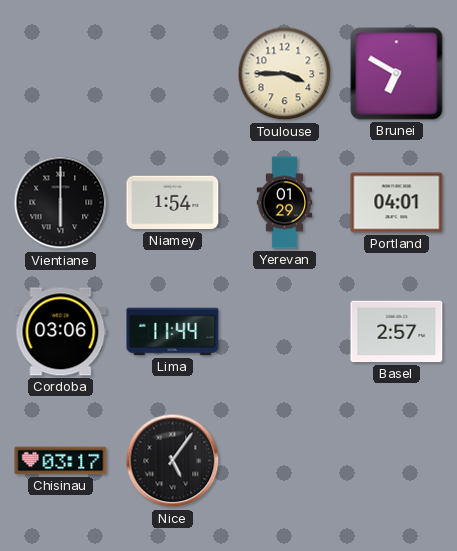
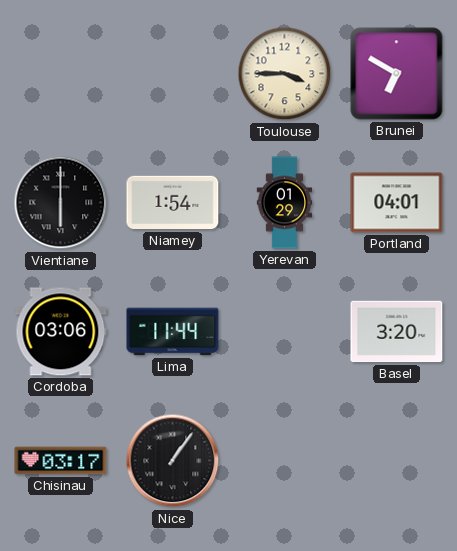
Basel: 2:57 -> 3:20 (397, 332)
Nice: 5:06 -> 1:06 (173, 461)
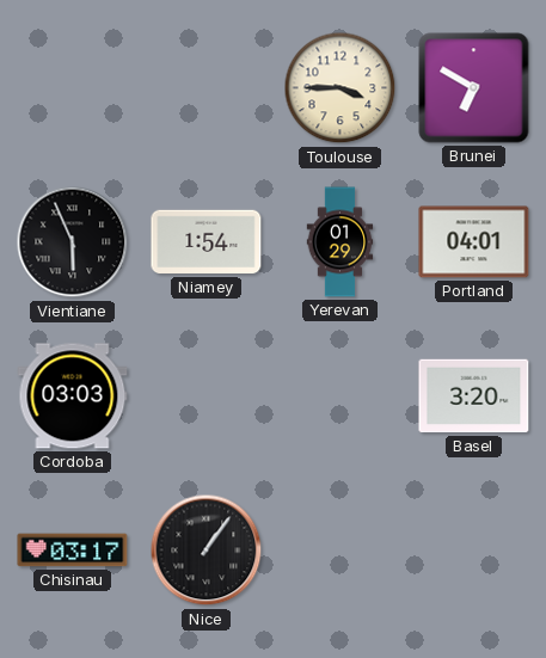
Vientiane: 6:00 -> 5:56 (73, 242)
Cordoba: 03:06 -> 03:03 (73, 396)
Lima: 11:44 -> none (173, 332)
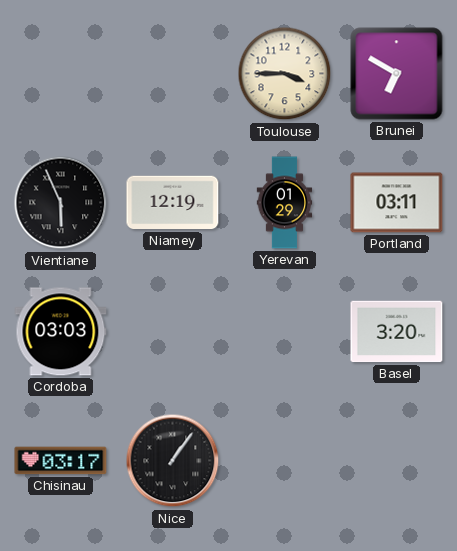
Niamey: 1:54 -> 12:19 (173, 203)
Portland: 04:01 -> 03:11 (397, 203)
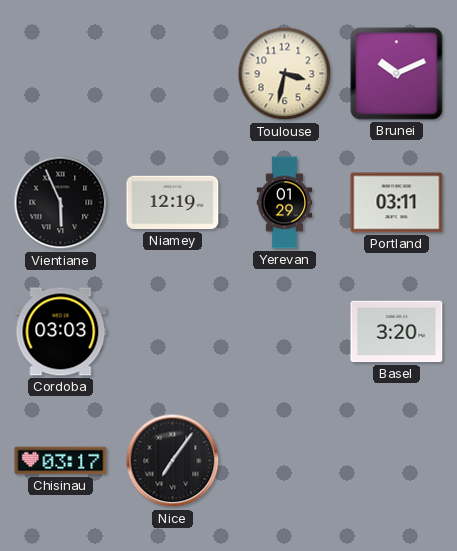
Toulouse: 3:45 -> 3:32 (285, 74)
Brunei: 6:50 -> 10:11 (397, 74)
Nice: 1:06 -> 7:06 (173, 461)
